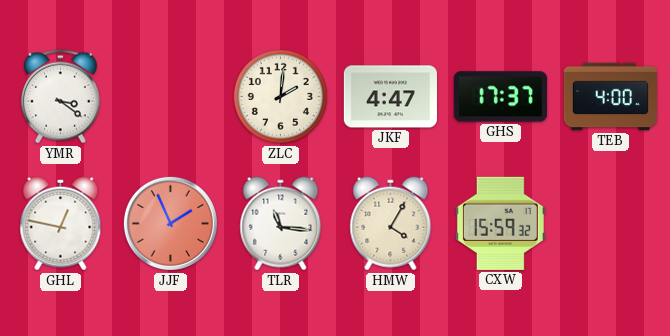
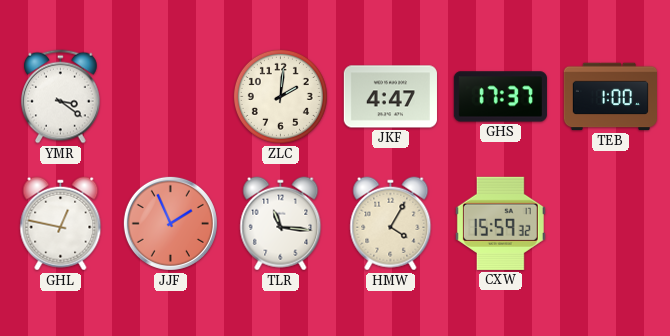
TEB: 4:00 -> 1:00 (610, 97)
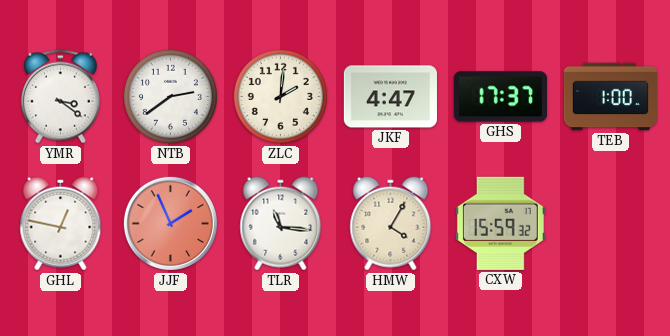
NTB: none -> 2:39 (170, 96)
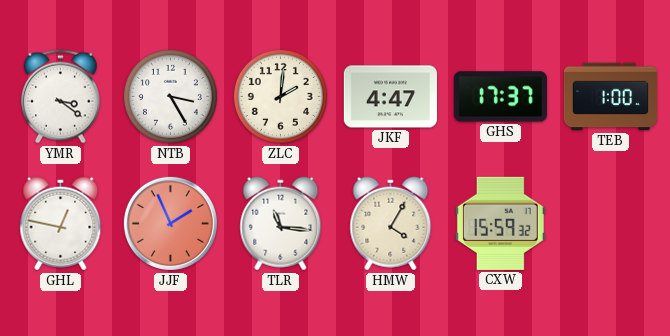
NTB: 2:39 -> 3:25 (170, 96)
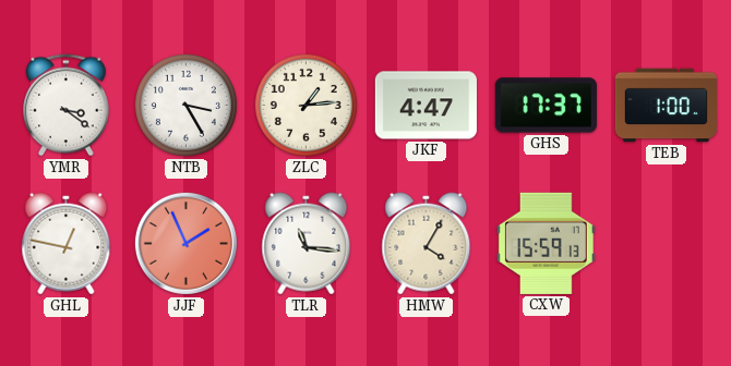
ZLC: 2:01 -> 1:14 (305, 105)
CXW: 15:59:32 -> 15:59:13 (546, 243)
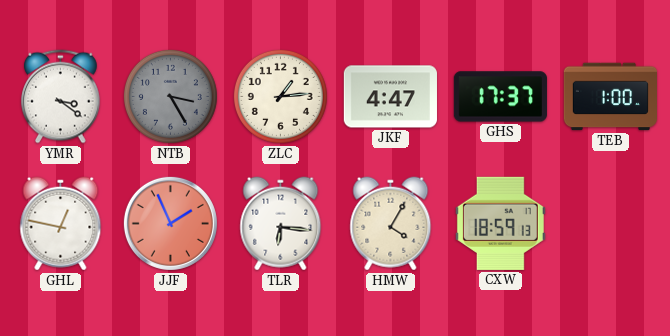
NTB dial: white -> grey (170, 96)
TLR: 11:16 -> 6:16 (281, 224)
CXW: 15:59 -> 18:59 (500, 223)
